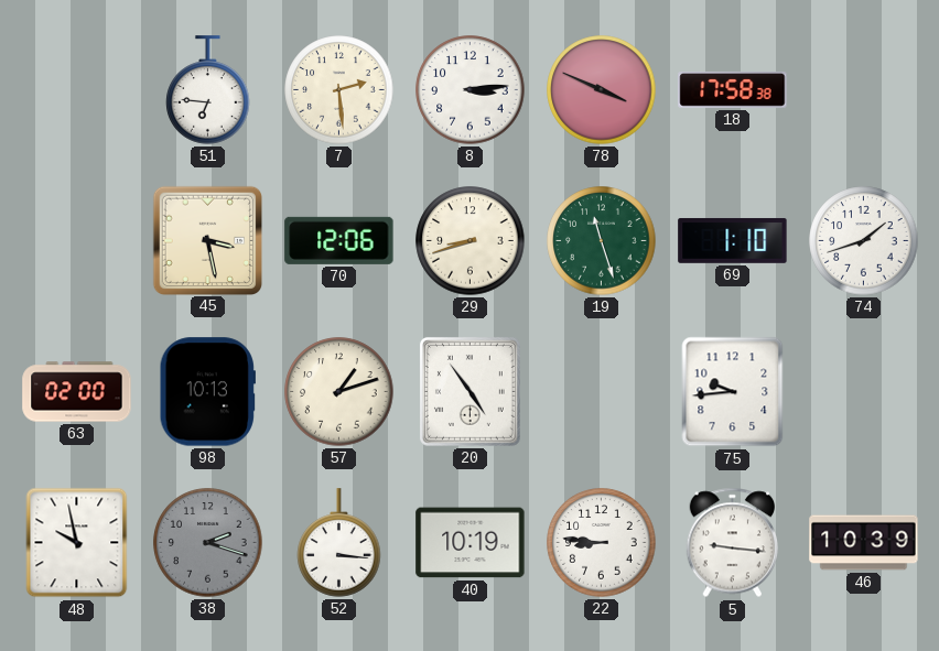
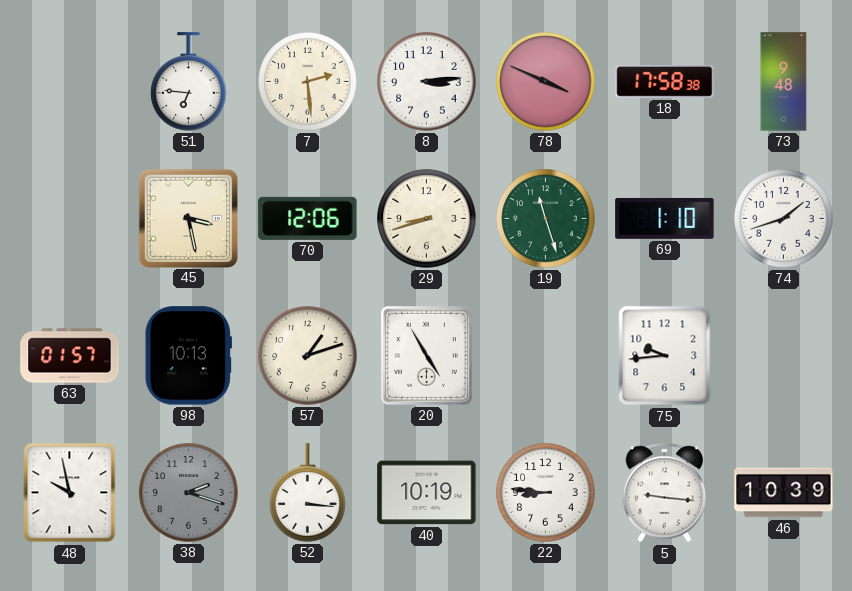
73: none -> 9:48 (784, 82)
63: 02:00 -> 01:57 (70, 356)
20: 4:54 -> 4:55 (426, 355)
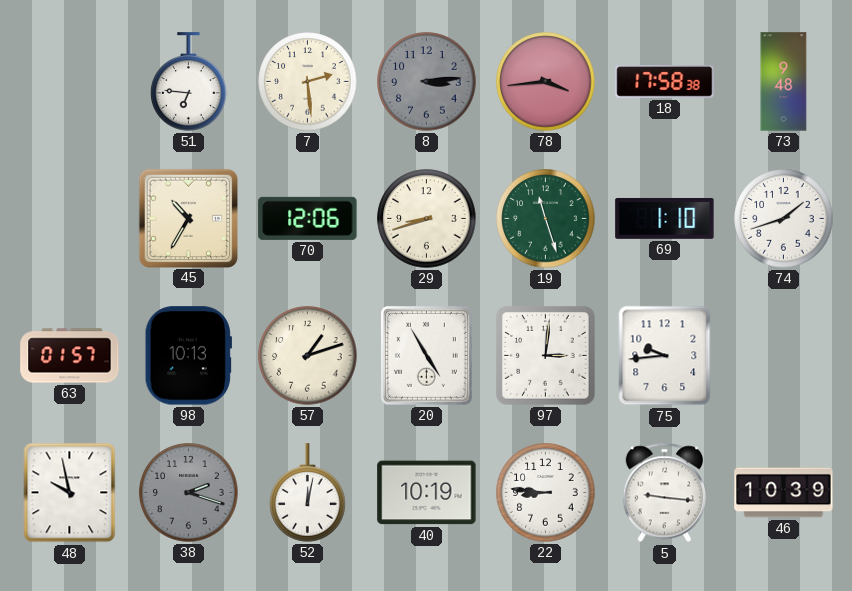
8 dial: white -> grey (427, 82)
78: 3:49 -> 3:44 (546, 82)
45: 3:28 -> 10:35 (188, 218)
97: none -> 3:01 (546, 356)
52: 3:16 -> 12:02 (308, 493)
